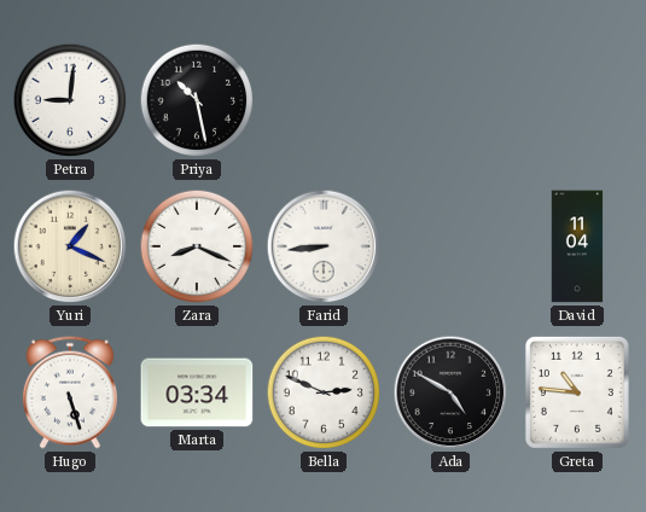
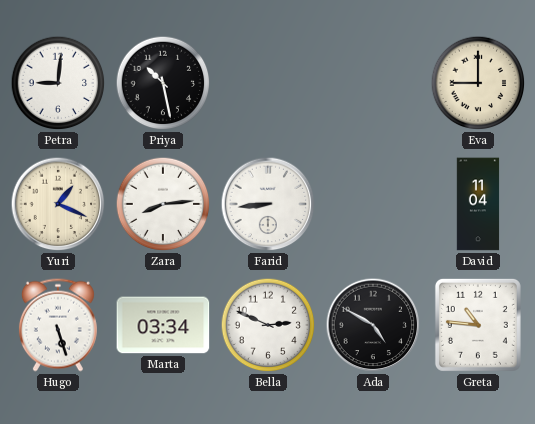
Eva: none -> 9:00 (478, 83)
Zara: 8:19 -> 8:14 (163, 204)
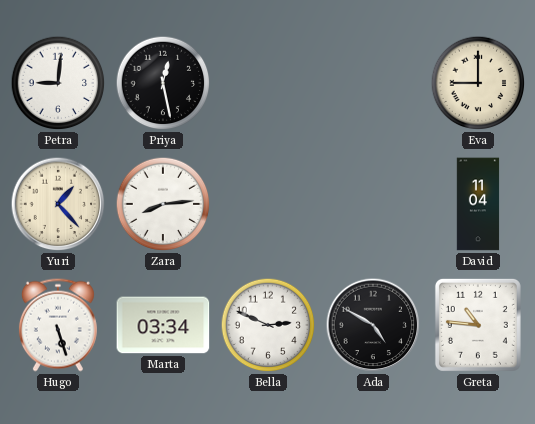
Priya: 10:28 -> 12:28 (163, 83)
Yuri: 1:19 -> 1:23 (58, 204)
Farid: 8:44 -> none (268, 204)
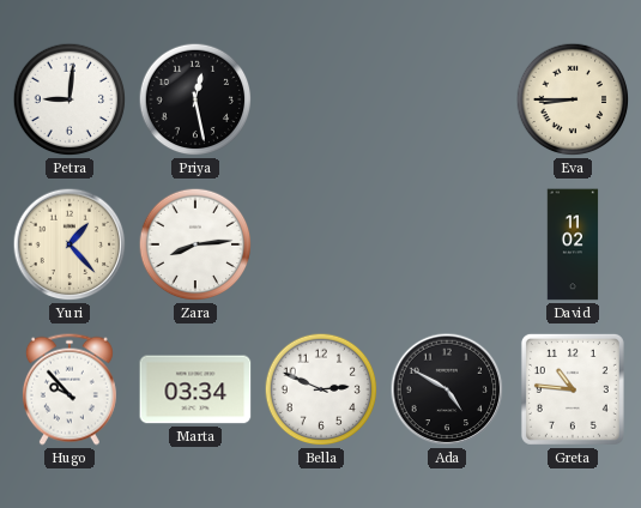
Eva: 9:00 -> 8:45 (573, 99)
David: 11:04 -> 11:02 (573, 244)
Hugo: 5:27 -> 9:53 (69, 389)
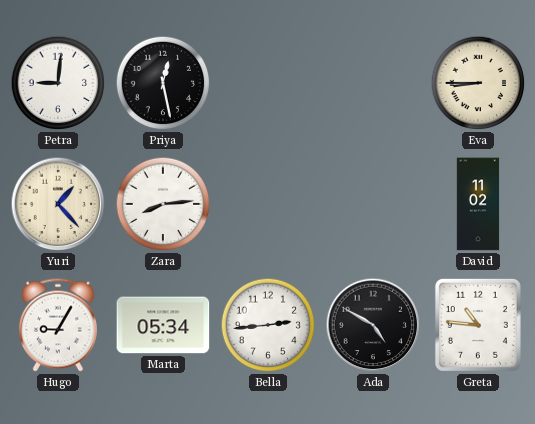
Hugo: 9:53 -> 9:05 (58, 325)
Marta: 03:34 -> 05:34 (163, 325)
Bella: 2:49 -> 2:44 (268, 325)
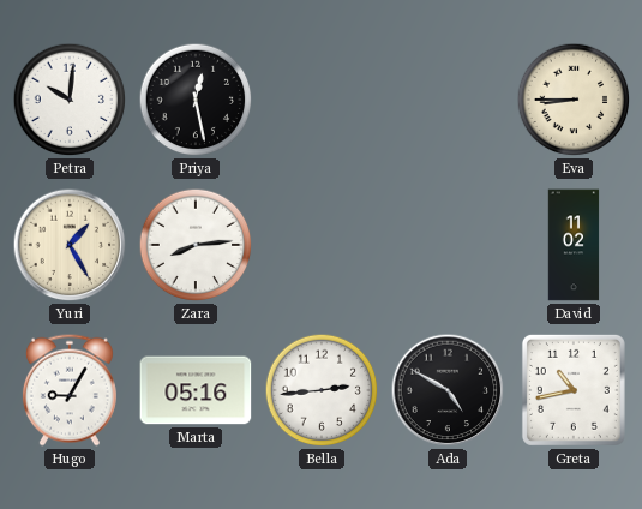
Petra: 9:01 -> 10:01 (70, 100)
Yuri: 1:23 -> 1:25 (70, 245)
Marta: 05:34 -> 05:16 (196, 390)
Greta: 10:46 -> 10:43 (574, 390)
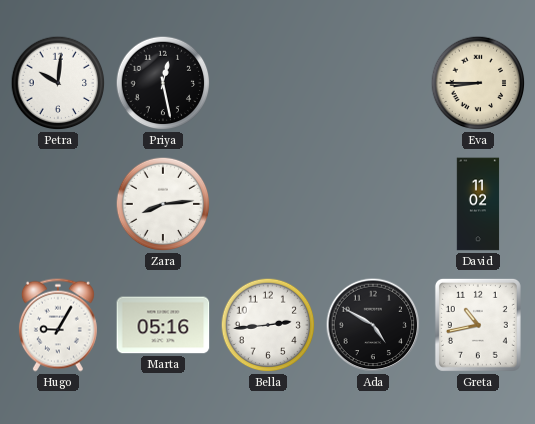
Yuri: 1:25 -> none (70, 245)
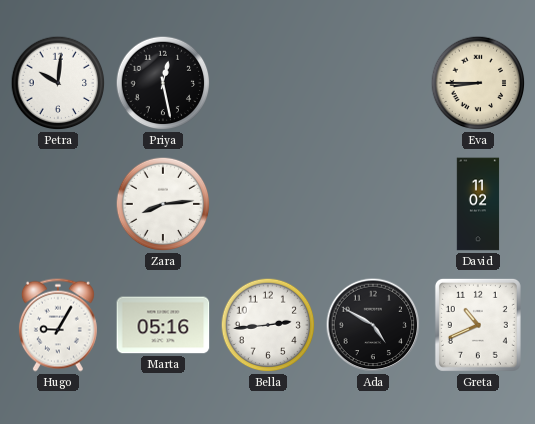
Greta: 10:43 -> 10:41 (478, 325)
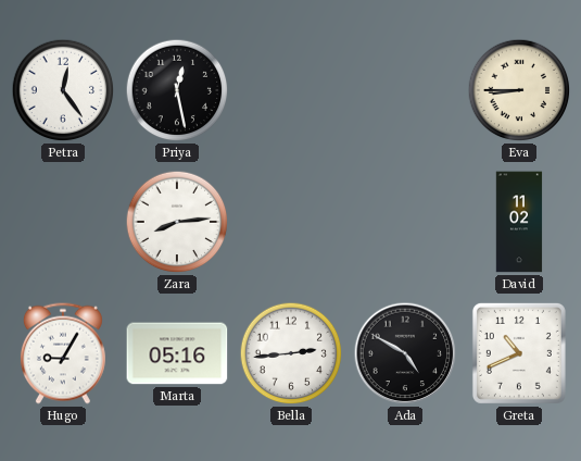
Petra: 10:01 -> 12:24 (63, 90)
